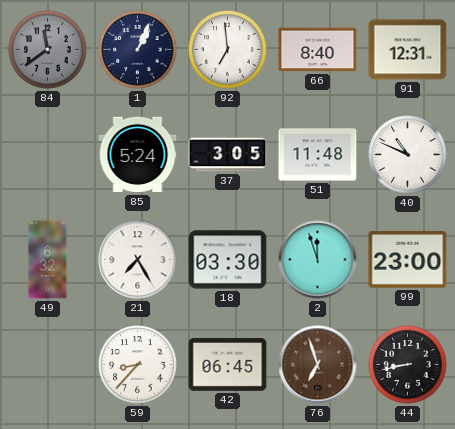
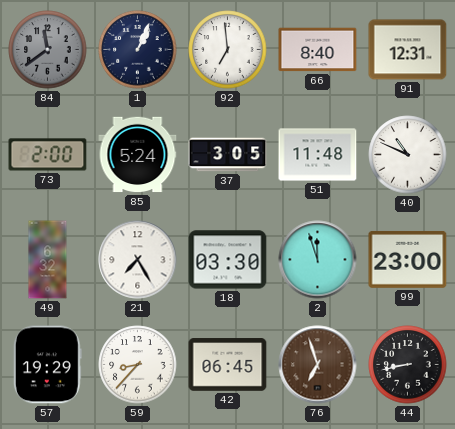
73: none -> 2:00 (48, 155)
57: none -> 19:29 (47, 365)
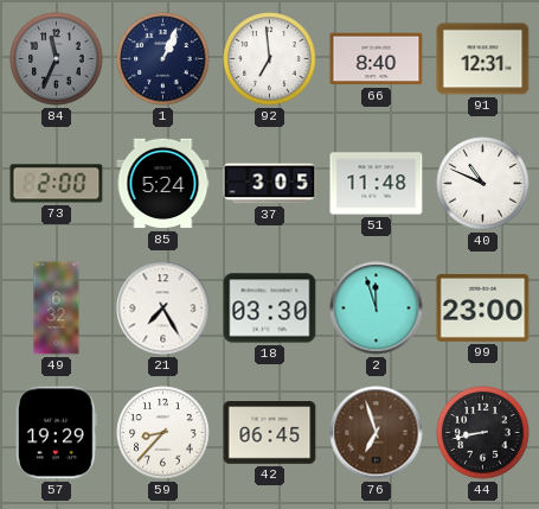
84: 11:39 -> 11:34 (57, 59)
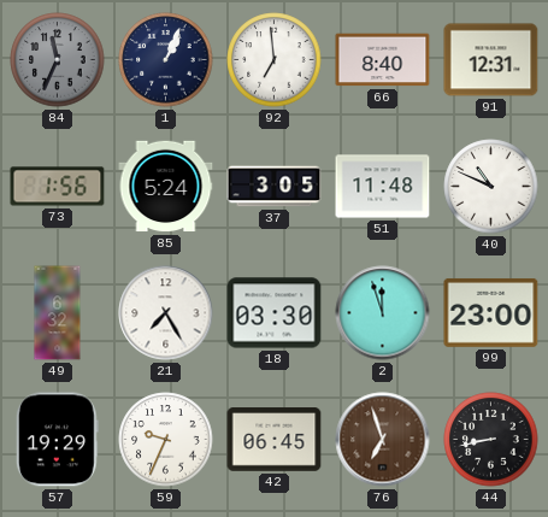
73: 2:00 -> 1:56 (58, 187)
59: 8:37 -> 9:34 (166, 440)
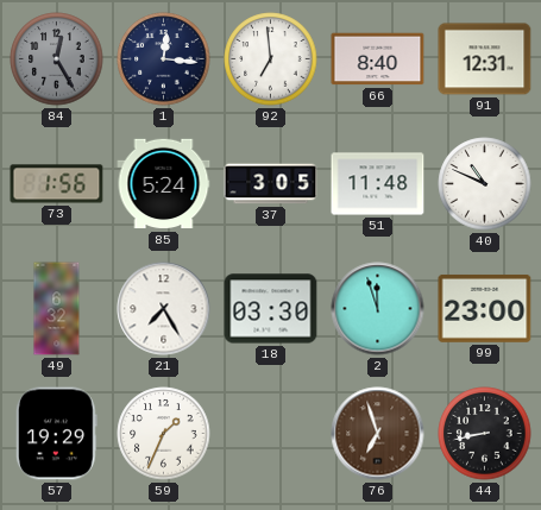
84: 11:34 -> 12:25 (57, 59)
1: 1:04 -> 12:16 (164, 59)
59: 9:34 -> 1:34 (164, 434)
42: 06:45 -> none (275, 440)
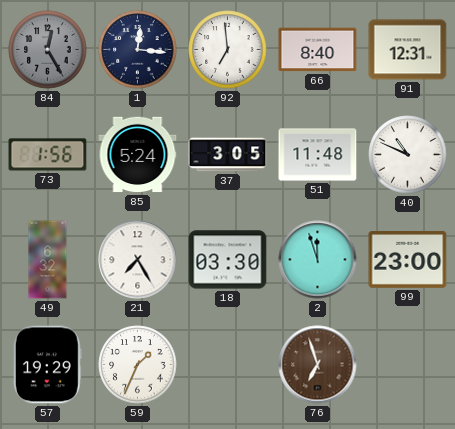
44: 8:43 -> none (485, 434)
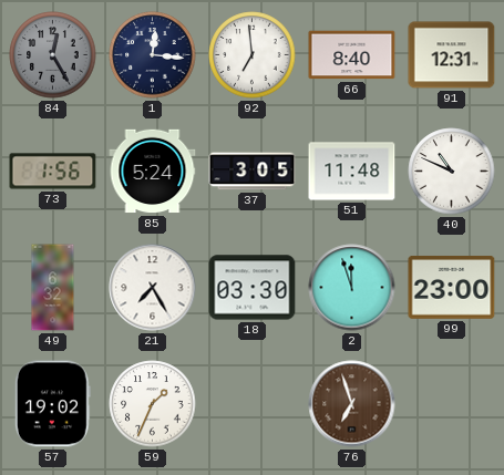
57: 19:29 -> 19:02 (52, 404)
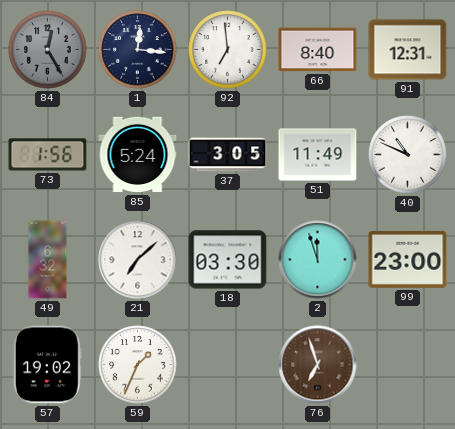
51: 11:48 -> 11:49 (318, 155)
21: 7:25 -> 7:08 (138, 260)
